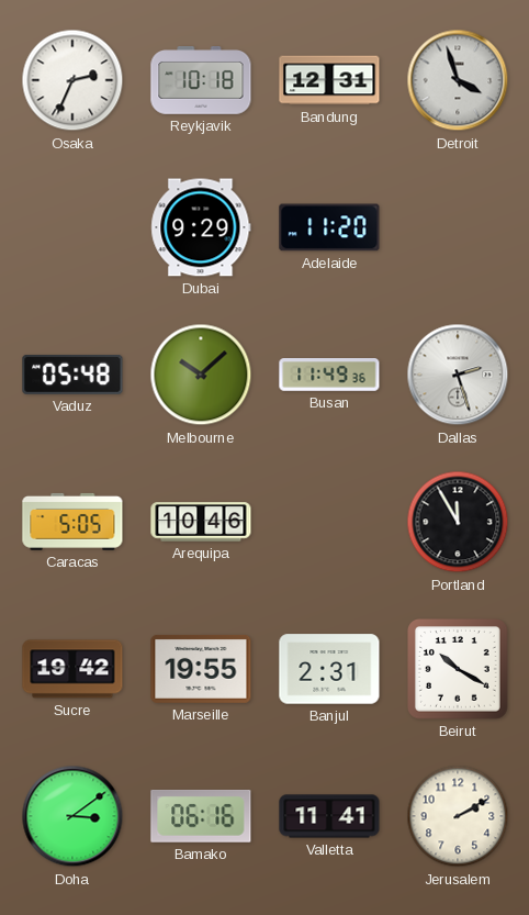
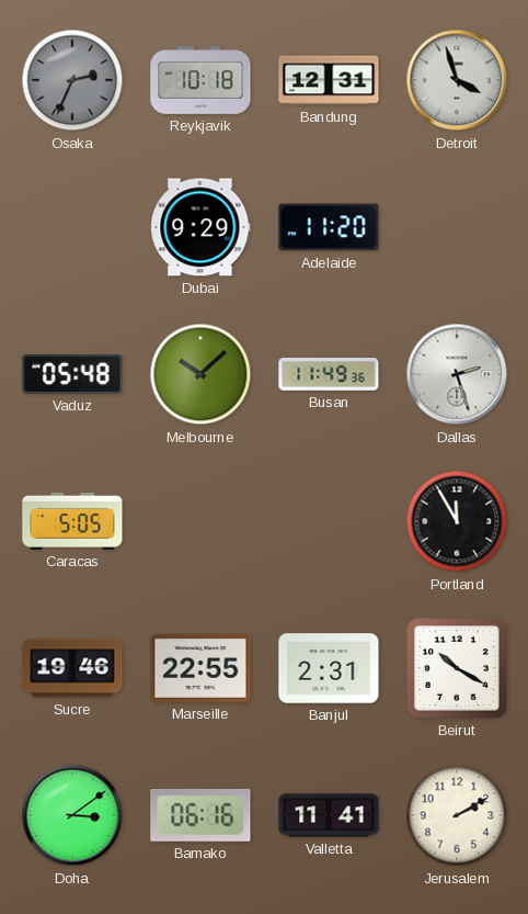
Osaka dial: white -> grey (72, 80)
Arequipa: 10:46 -> none (201, 522)
Sucre: 19:42 -> 19:46 (72, 668)
Marseille: 19:55 -> 22:55 (200, 668)
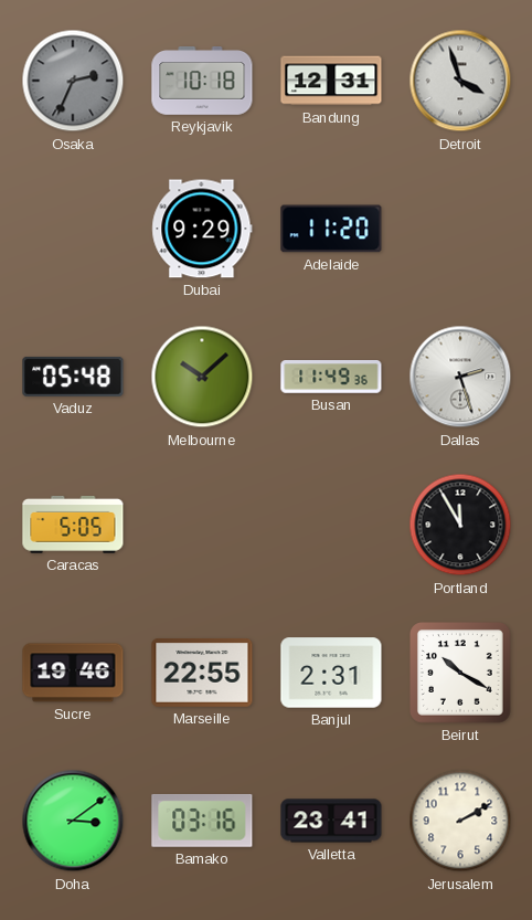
Bamako: 06:16 -> 03:16 (202, 821)
Valletta: 11:41 -> 23:41 (331, 821)
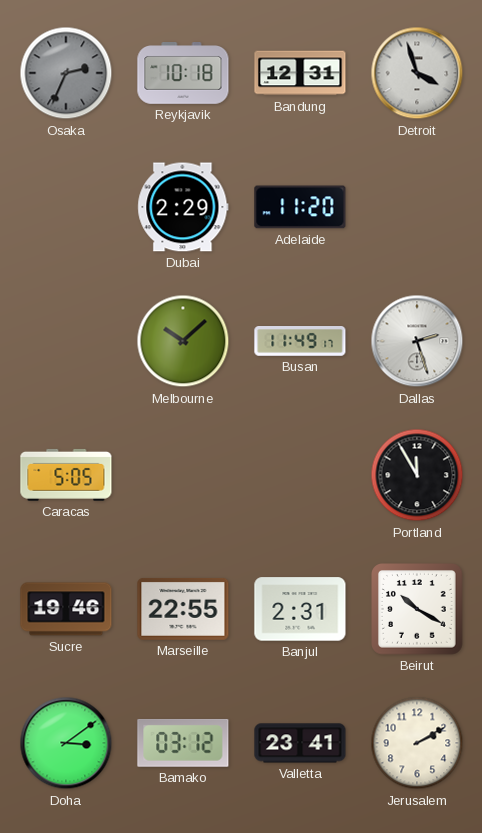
Dubai: 9:29 -> 2:29 (183, 207)
Vaduz: 05:48 -> none (73, 377)
Busan: 11:49:36 -> 11:49:17 (300, 342)
Bamako: 03:16 -> 03:12 (183, 743)
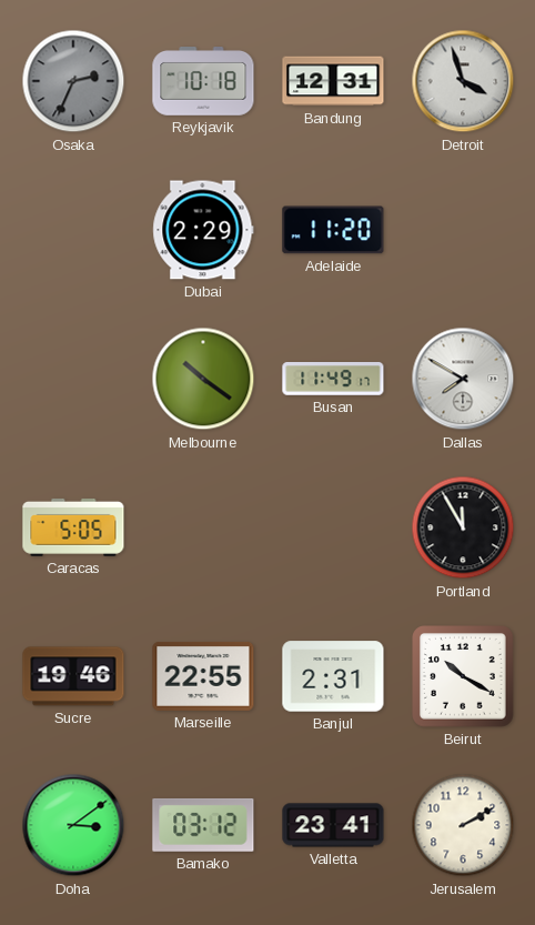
Melbourne: 10:08 -> 10:21 (203, 379)
Dallas: 2:27 -> 7:50 (463, 379)
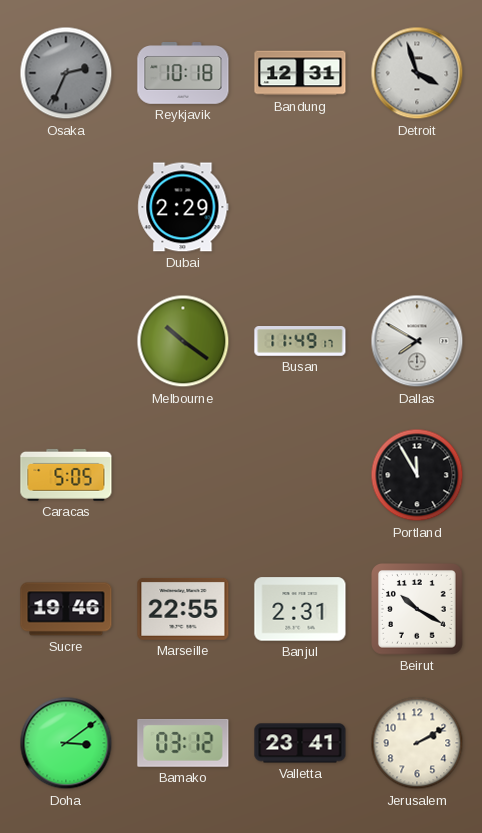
Adelaide: 11:20 -> none (333, 230)
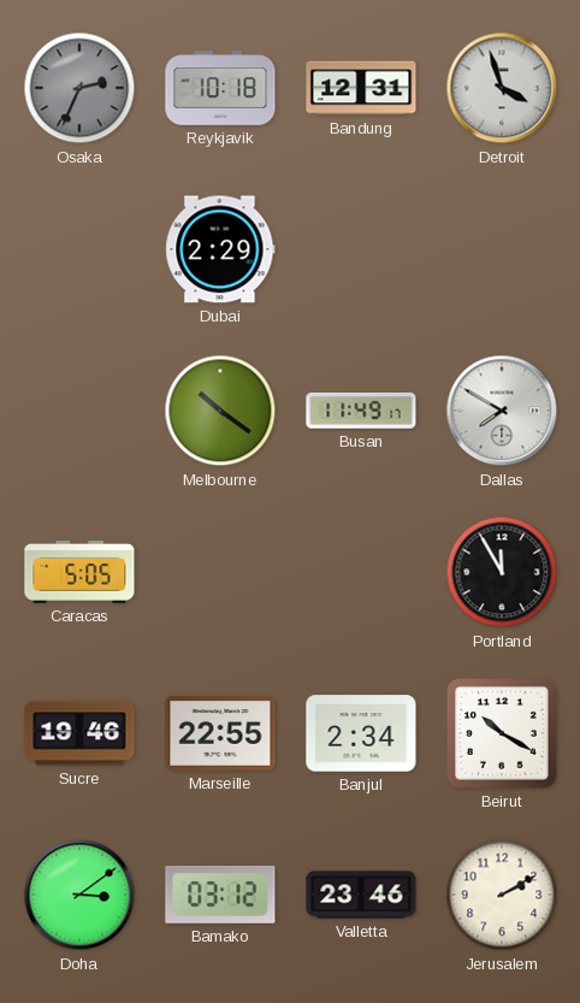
Banjul: 2:31 -> 2:34 (361, 733)
Valletta: 23:41 -> 23:46 (361, 895)
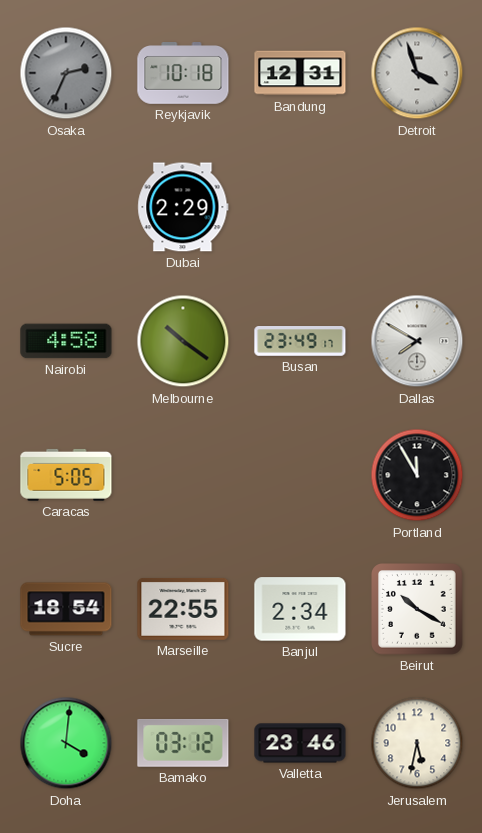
Nairobi: none -> 4:58 (66, 341)
Busan: 11:49 -> 23:49 (300, 342)
Sucre: 19:46 -> 18:54 (66, 609)
Doha: 3:09 -> 4:01 (66, 743)
Jerusalem: 2:10 -> 5:32 (417, 743)
